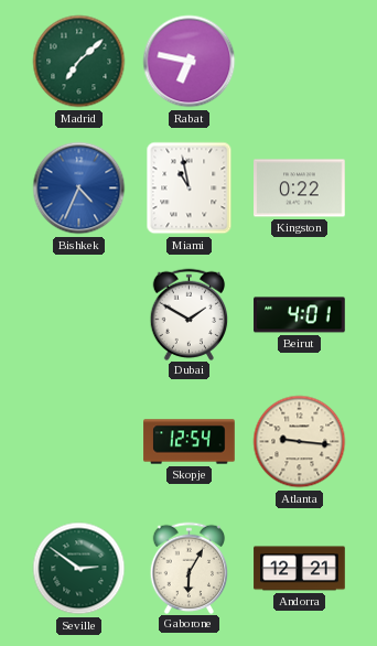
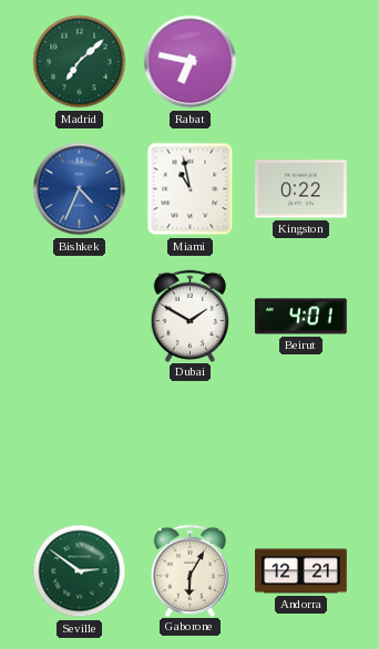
Skopje: 12:54 -> none (190, 442)
Atlanta: 9:16 -> none (300, 442)
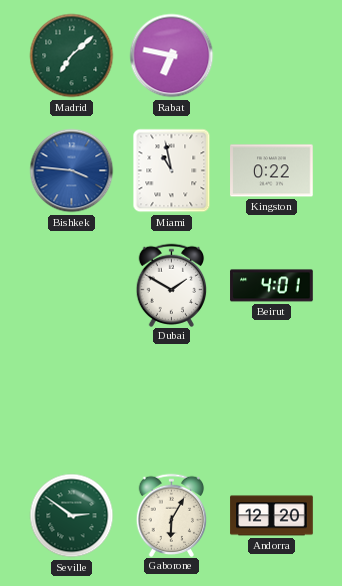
Bishkek: 4:34 -> 3:46 (72, 171)
Andorra: 12:21 -> 12:20 (272, 516)
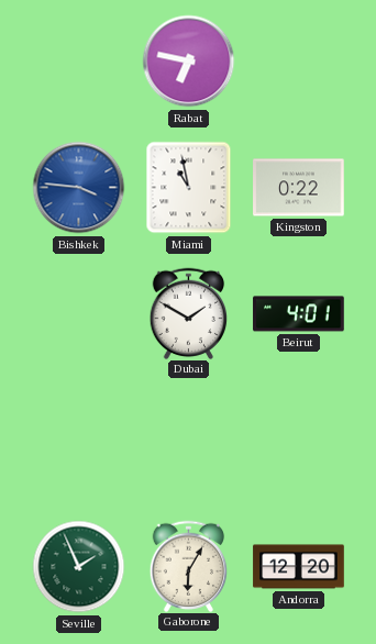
Madrid: 7:08 -> none (72, 56)
Seville: 2:51 -> 1:56 (79, 567)
